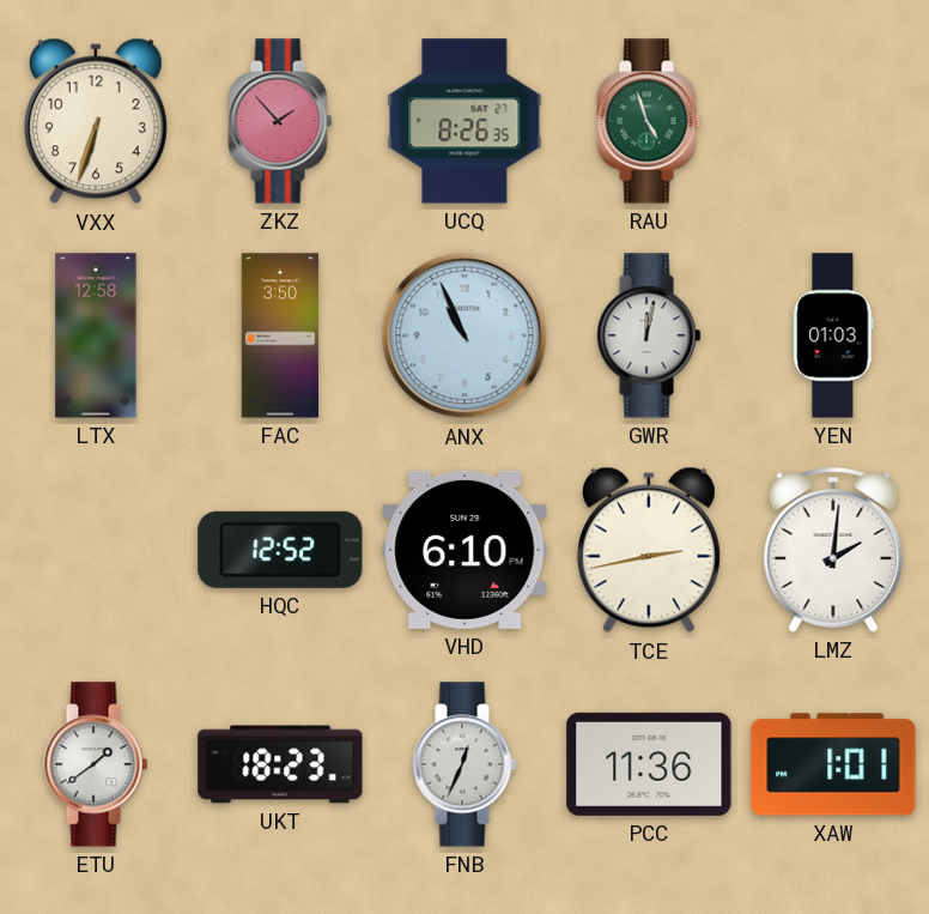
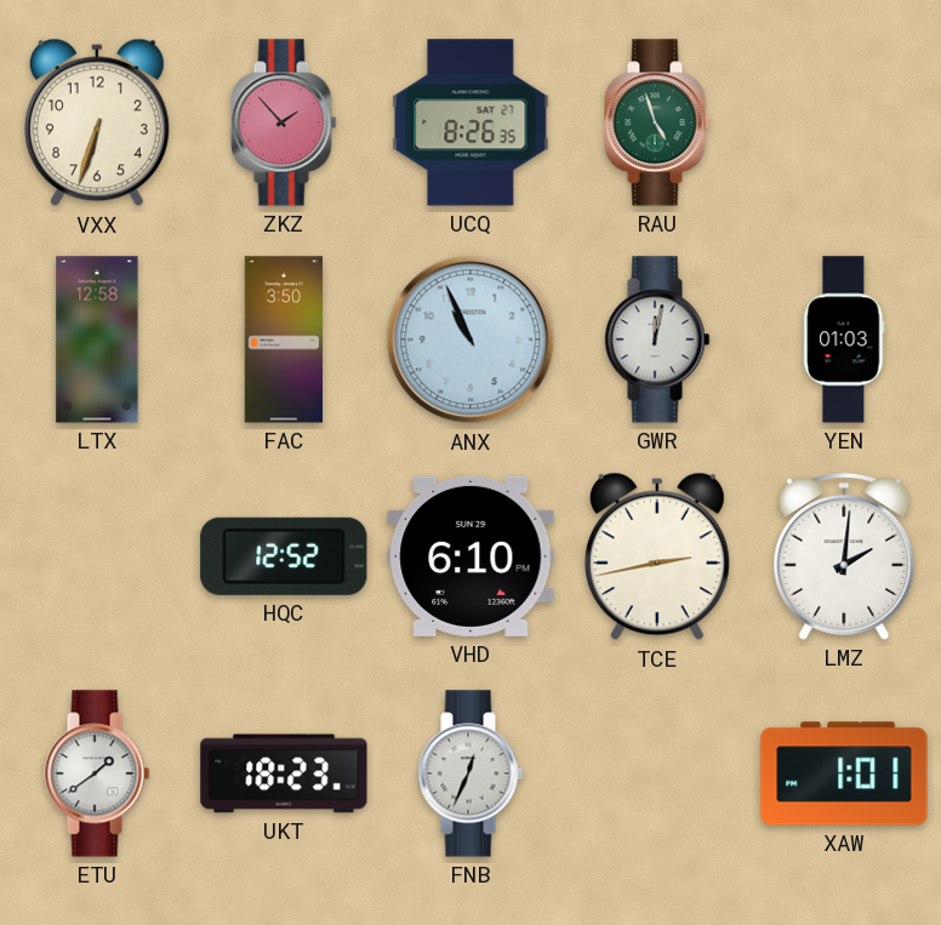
PCC: 11:36 -> none (649, 764)
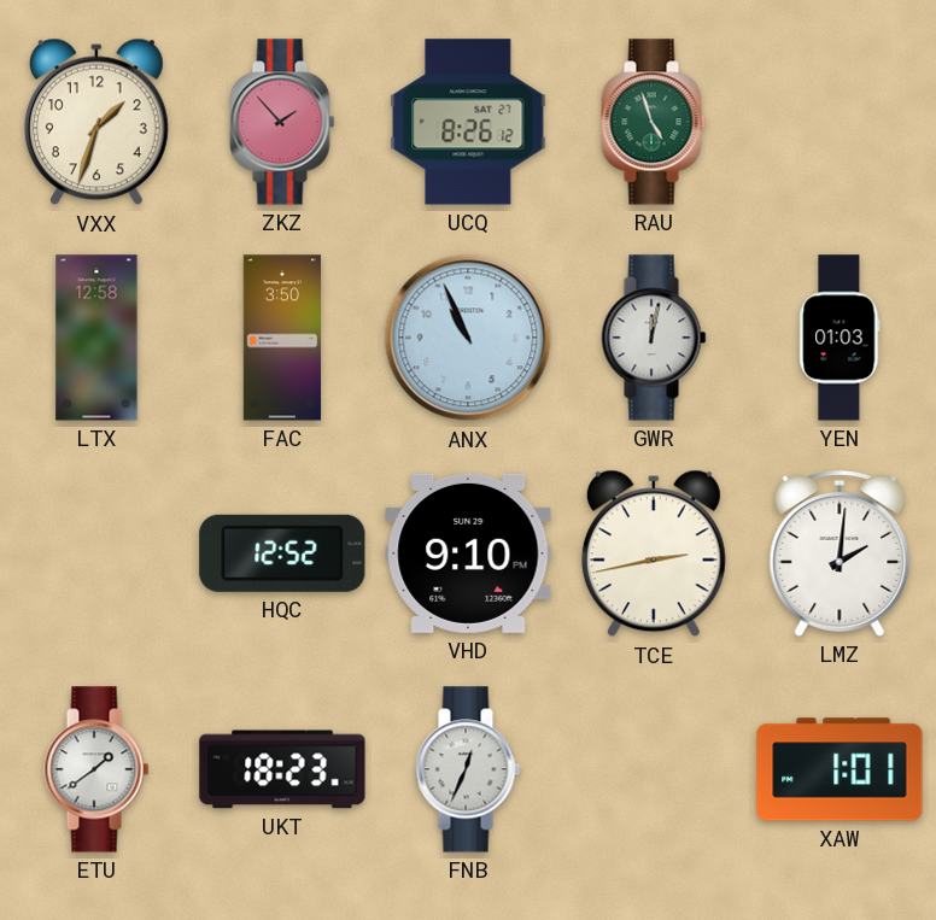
VXX: 6:33 -> 1:33 (96, 122)
UCQ: 8:26:35 -> 8:26:12 (468, 122)
VHD: 6:10 -> 9:10 (468, 553)
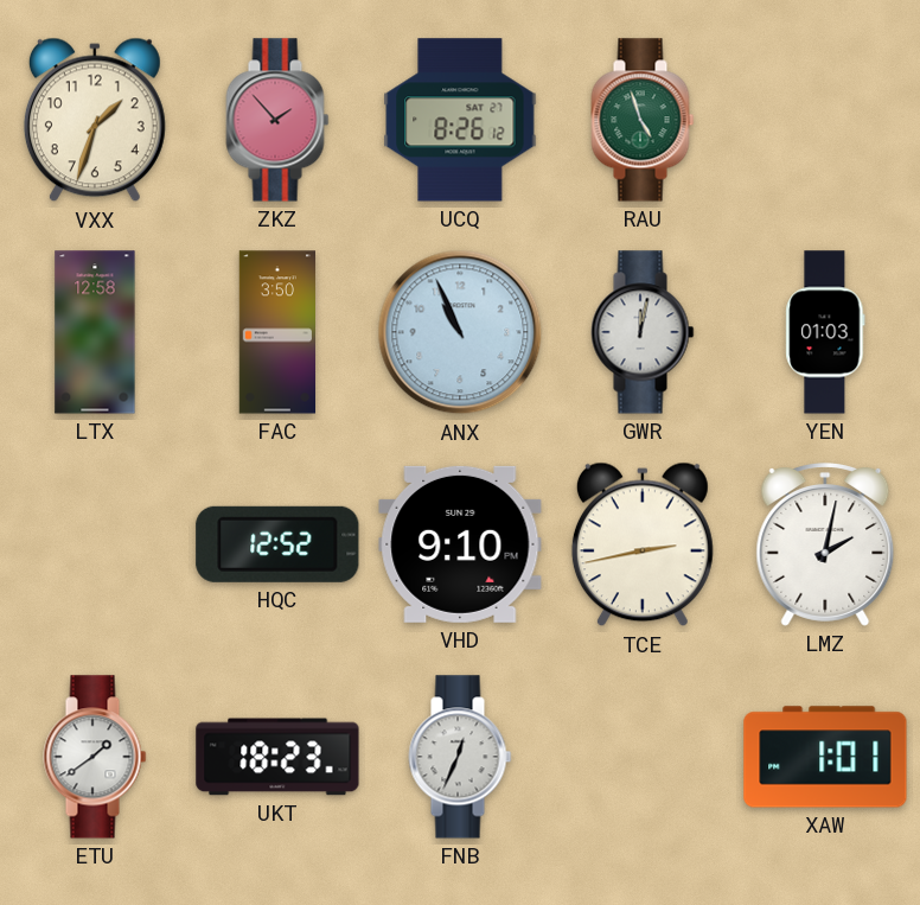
LMZ: 2:01 -> 2:02 (825, 546)
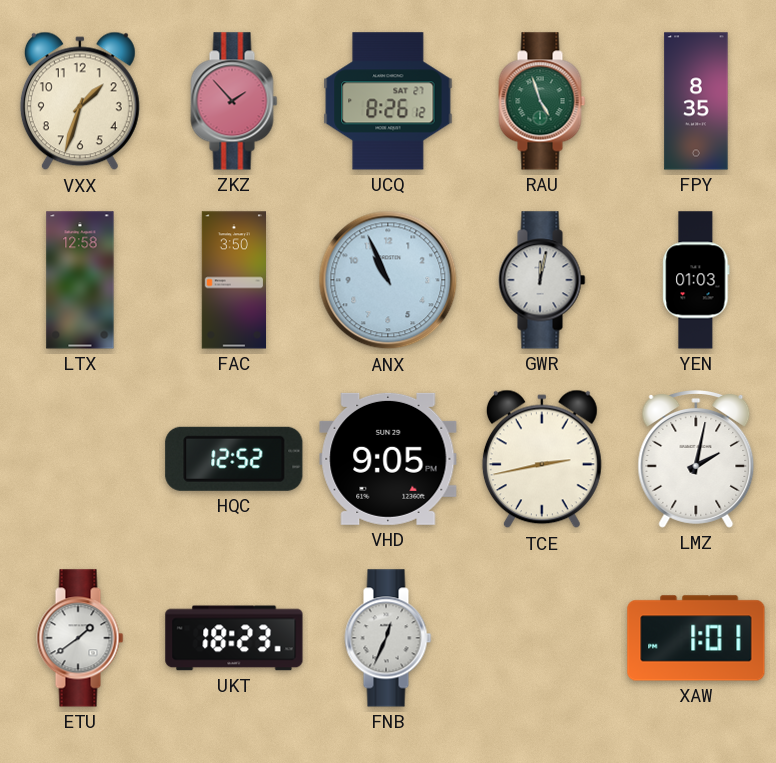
FPY: none -> 8:35 (696, 101)
VHD: 9:10 -> 9:05 (388, 459)
